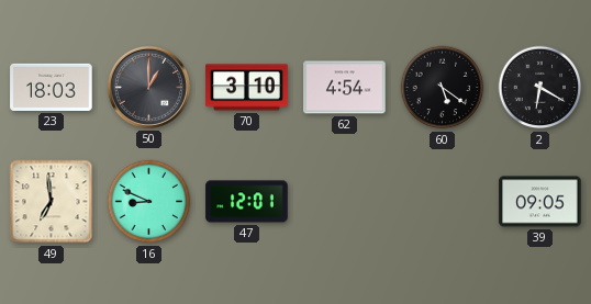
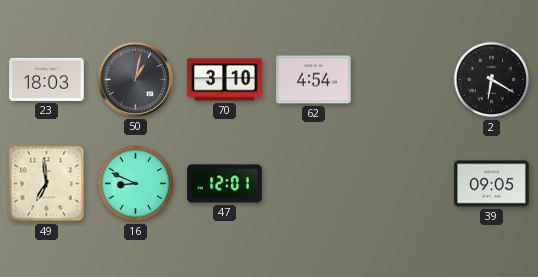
50: 1:00 -> 1:02 (135, 79)
60: 5:21 -> none (443, 88)
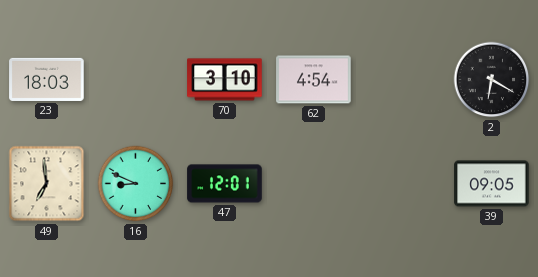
50: 1:02 -> none (135, 79)
